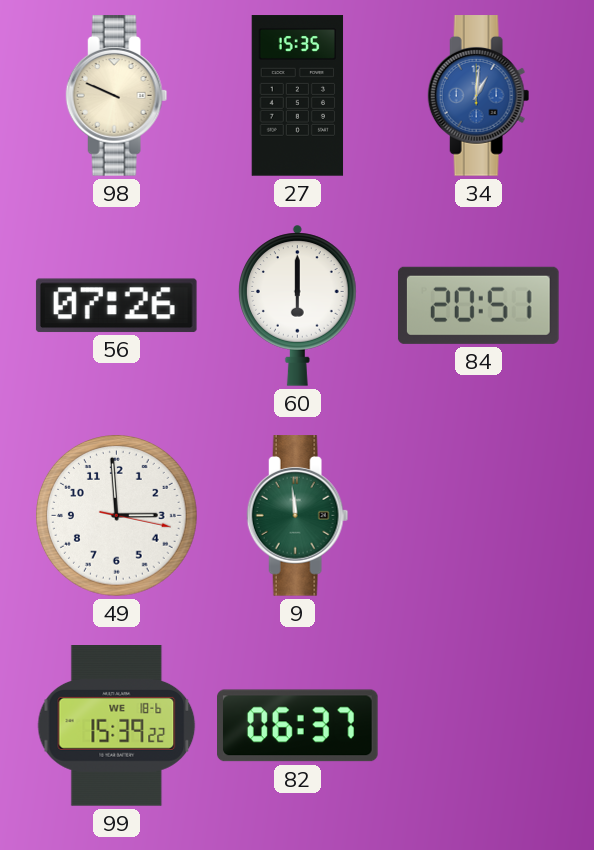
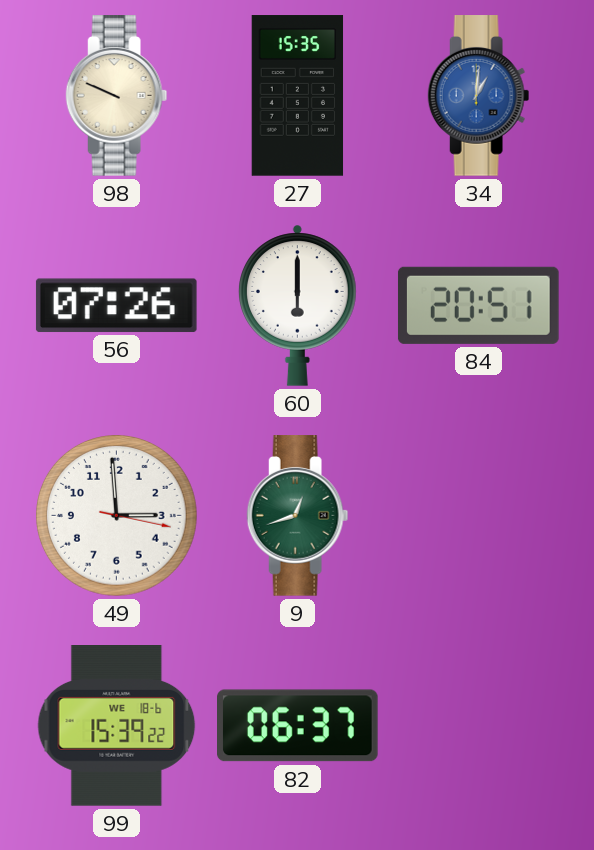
9: 11:59 -> 12:42 (298, 516)
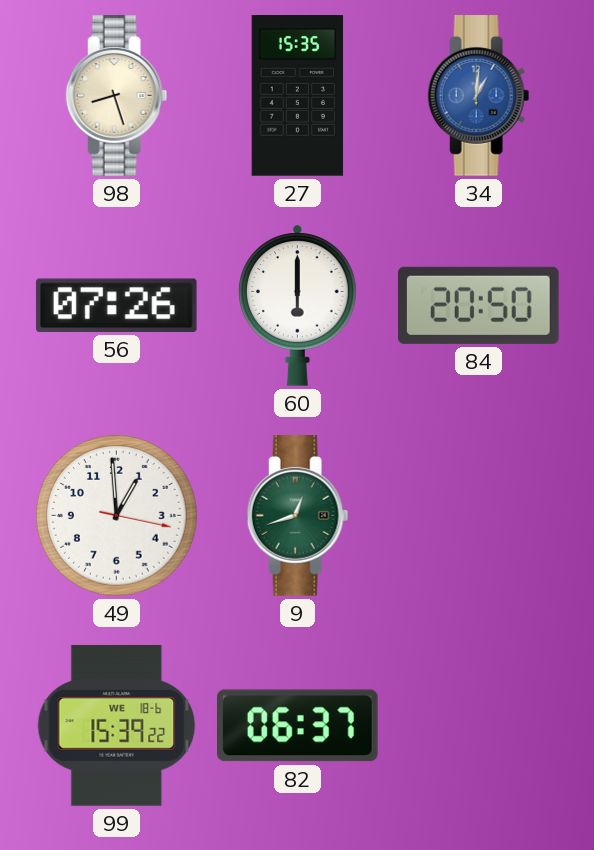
98: 9:49 -> 8:27 (117, 96)
84: 20:51 -> 20:50 (478, 305)
49: 2:59 -> 12:59 (117, 516)
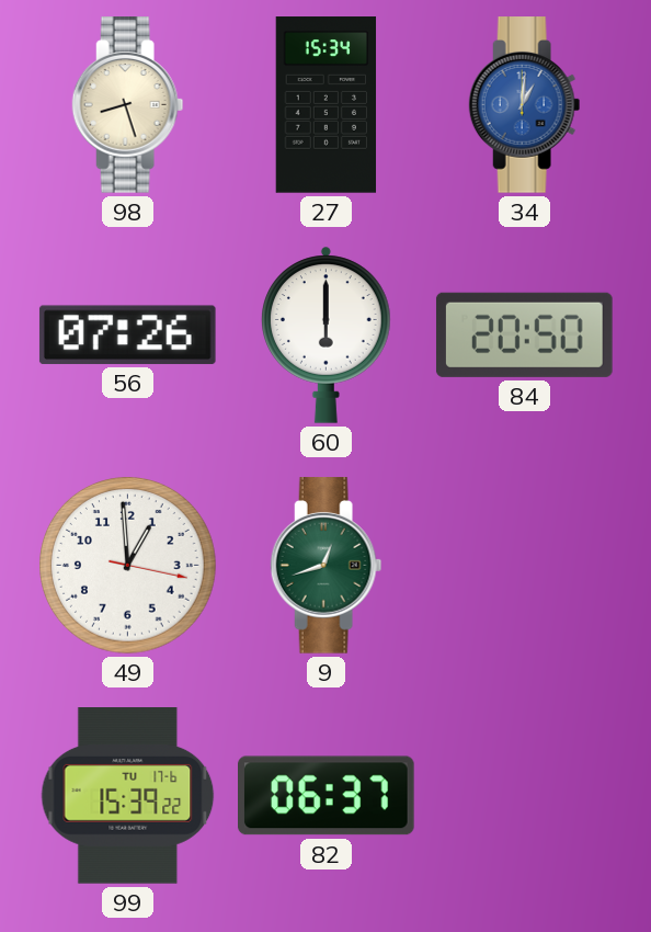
27: 15:35 -> 15:34 (327, 105)
99 date: WE 18-6 -> TU 17-6 (128, 796)
